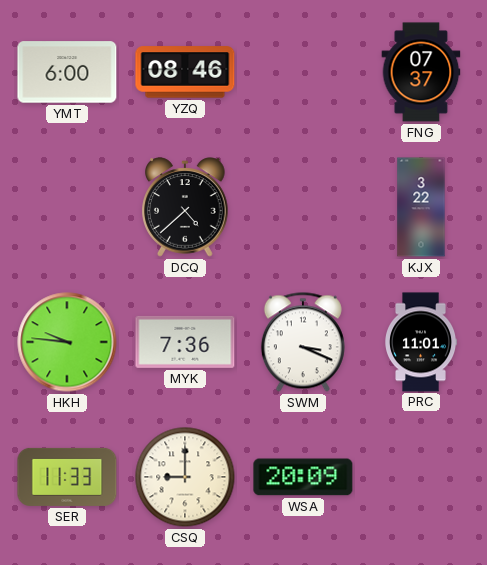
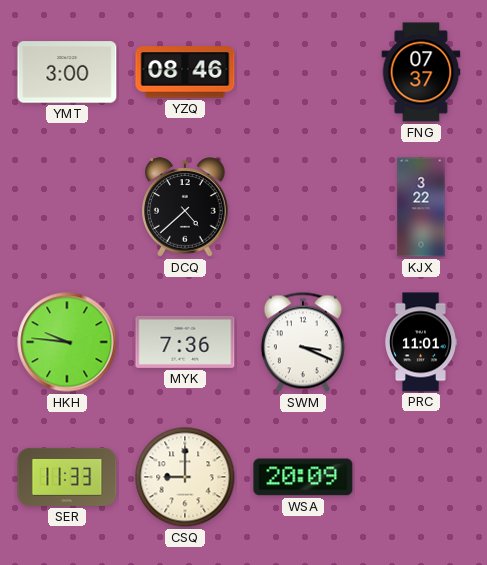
YMT: 6:00 -> 3:00 (67, 72)
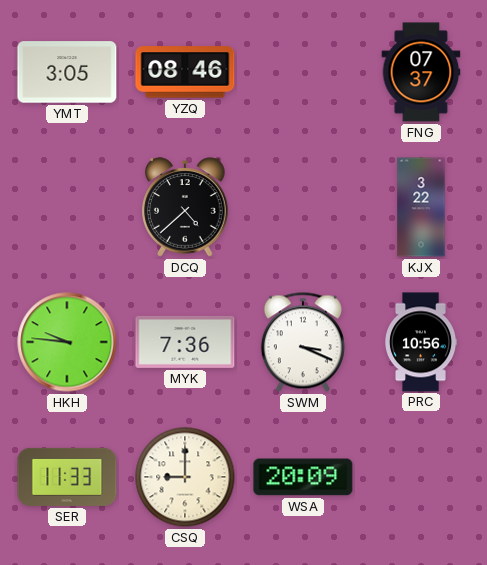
YMT: 3:00 -> 3:05 (67, 72)
PRC: 11:01 -> 10:56 (422, 342)
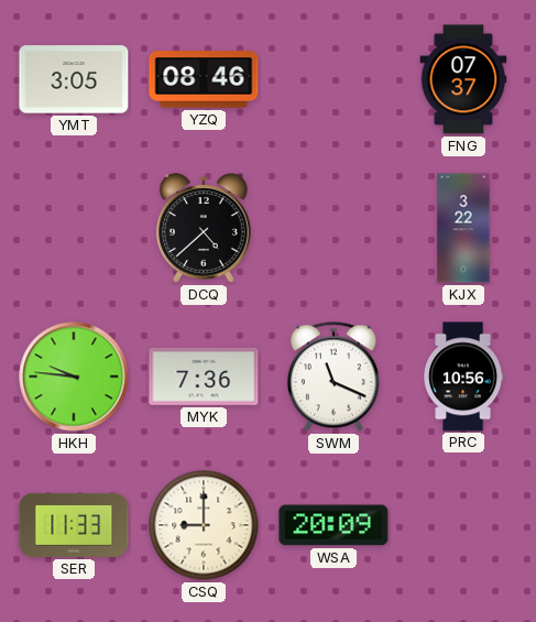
SWM: 3:19 -> 11:19 (333, 377)
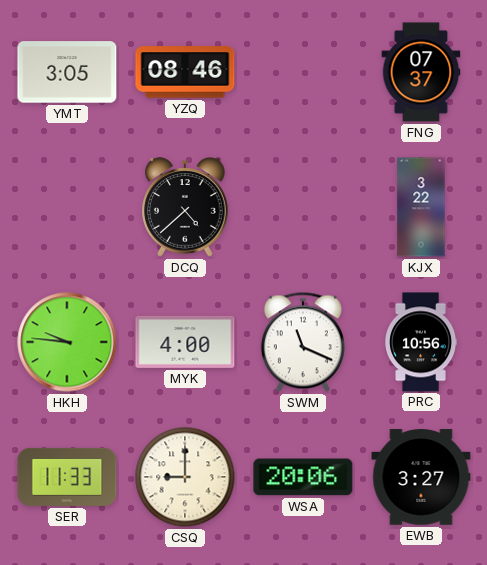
MYK: 7:36 -> 4:00 (185, 342)
WSA: 20:09 -> 20:06 (303, 477)
EWB: none -> 3:27 (421, 477)
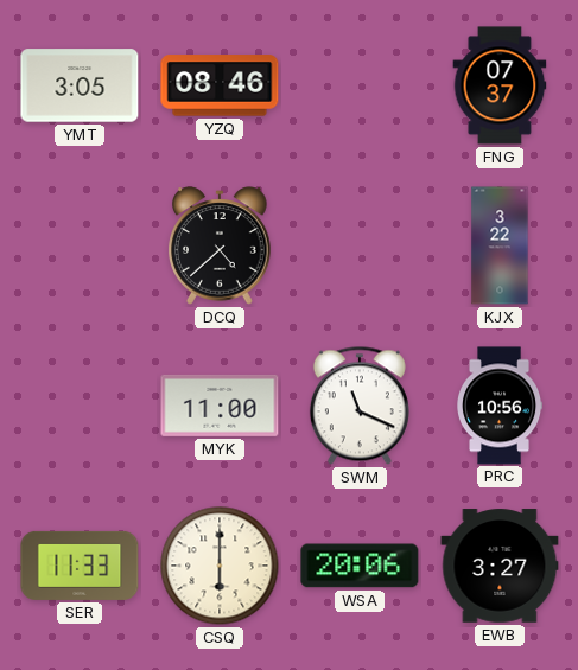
HKH: 9:46 -> none (67, 342)
MYK: 4:00 -> 11:00 (220, 406)
CSQ: 9:00 -> 6:00 (220, 566)
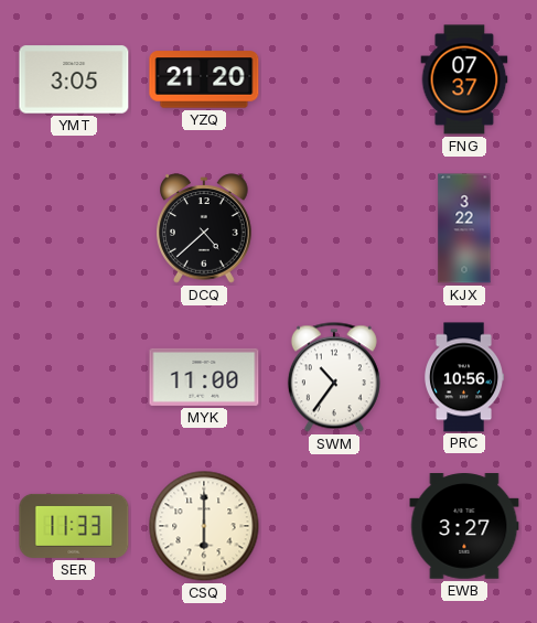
YZQ: 08:46 -> 21:20 (204, 79)
SWM: 11:19 -> 10:36 (334, 377)
WSA: 20:06 -> none (360, 566)
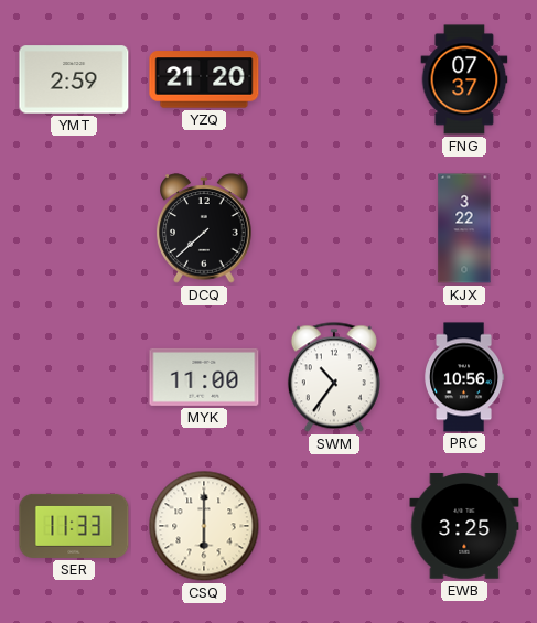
YMT: 3:05 -> 2:59 (74, 79)
DCQ: 4:38 -> 7:38 (204, 228)
EWB: 3:27 -> 3:25 (464, 526)
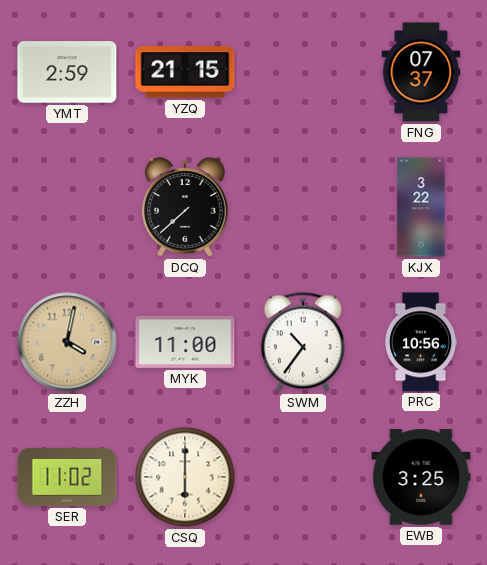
YZQ: 21:20 -> 21:15 (185, 72)
ZZH: none -> 4:02 (67, 342)
SER: 11:33 -> 11:02 (67, 477)
